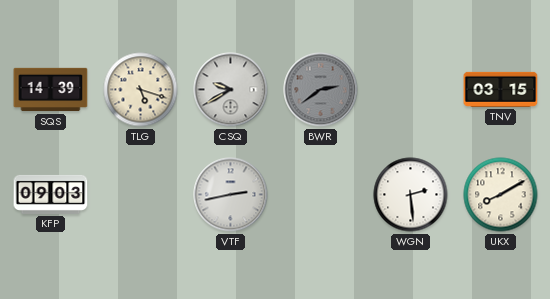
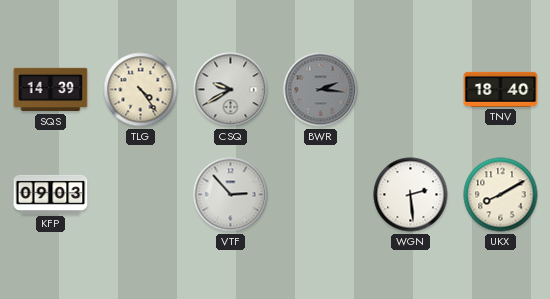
TLG: 5:18 -> 4:24 (141, 90)
BWR: 2:39 -> 2:16 (321, 90)
TNV: 03:15 -> 18:40 (501, 89)
VTF: 2:43 -> 2:53 (231, 195)
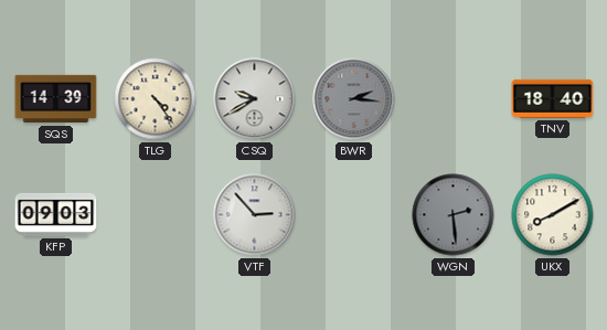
WGN dial: white -> grey (454, 215)
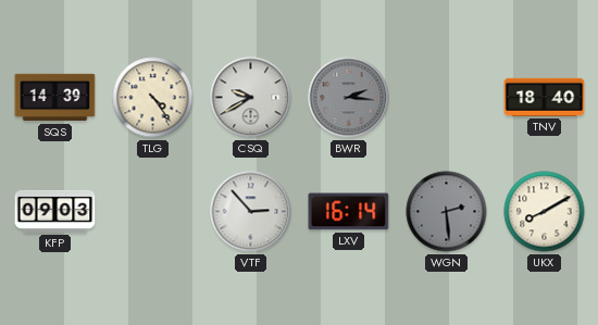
LXV: none -> 16:14 (349, 212)
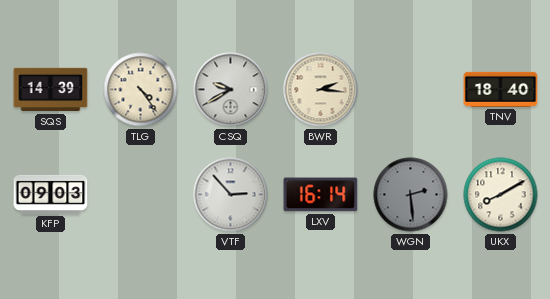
BWR dial: grey -> cream (321, 90)
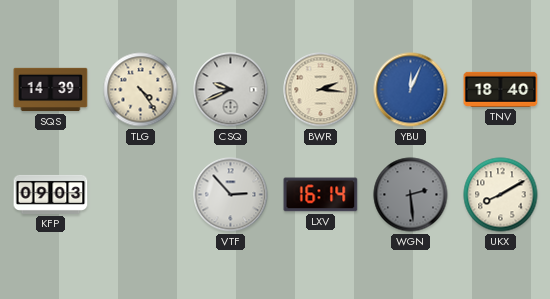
CSQ: 9:40 -> 9:41 (231, 90)
YBU: none -> 12:04 (411, 90)
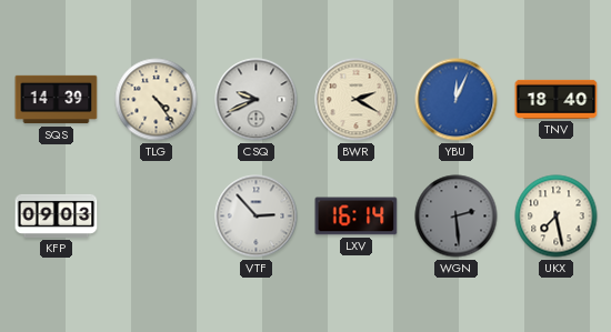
BWR: 2:16 -> 2:20 (357, 100)
UKX: 8:10 -> 7:28 (557, 217)
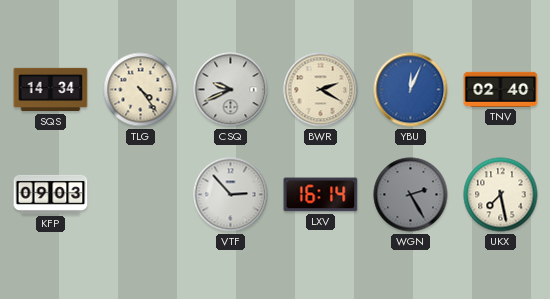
SQS: 14:39 -> 14:34 (51, 90)
TNV: 18:40 -> 02:40 (501, 89)
WGN: 2:29 -> 2:25 (411, 195)
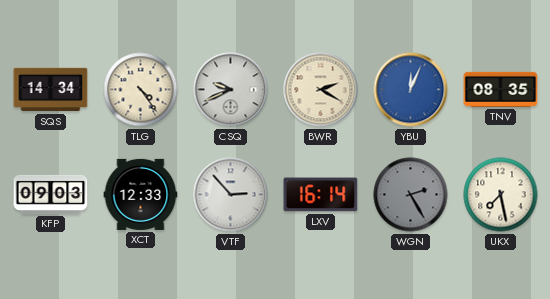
TNV: 02:40 -> 08:35 (501, 89)
XCT: none -> 12:33 (141, 194)
